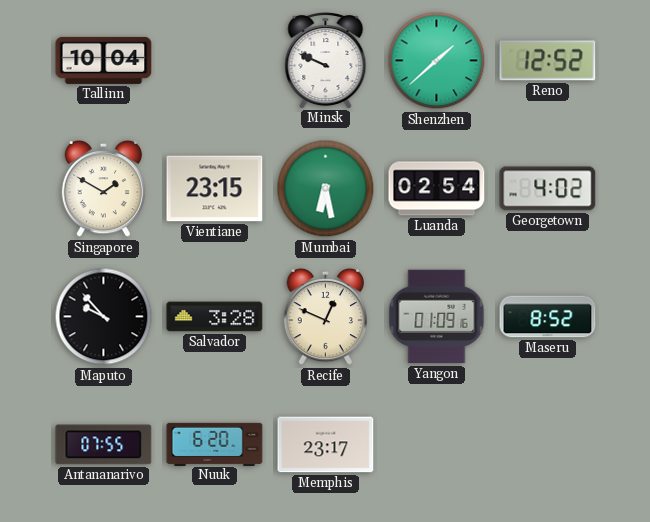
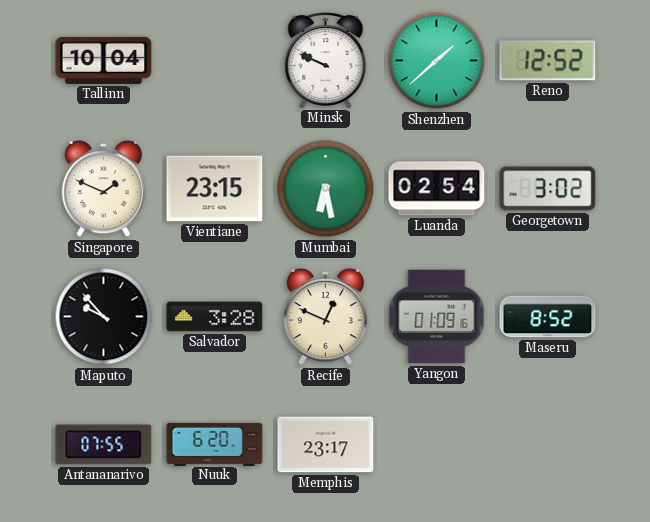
Singapore: 1:50 -> 1:49 (104, 189)
Georgetown: 4:02 -> 3:02 (548, 189)
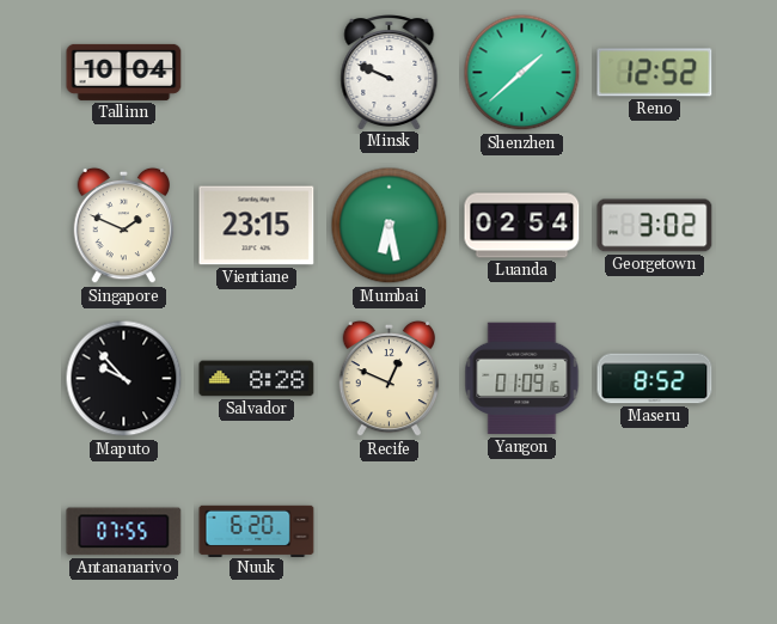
Salvador: 3:28 -> 8:28 (257, 379)
Memphis: 23:17 -> none (326, 445)
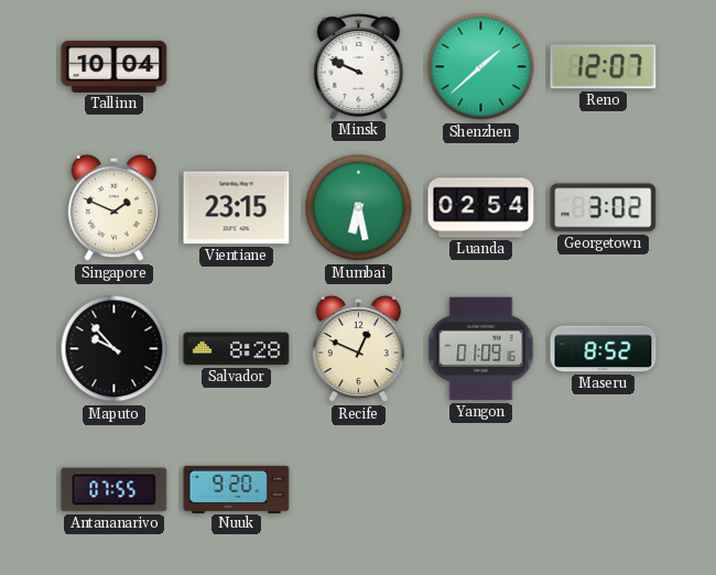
Reno: 12:52 -> 12:07 (604, 67)
Nuuk: 6:20 -> 9:20 (237, 489)
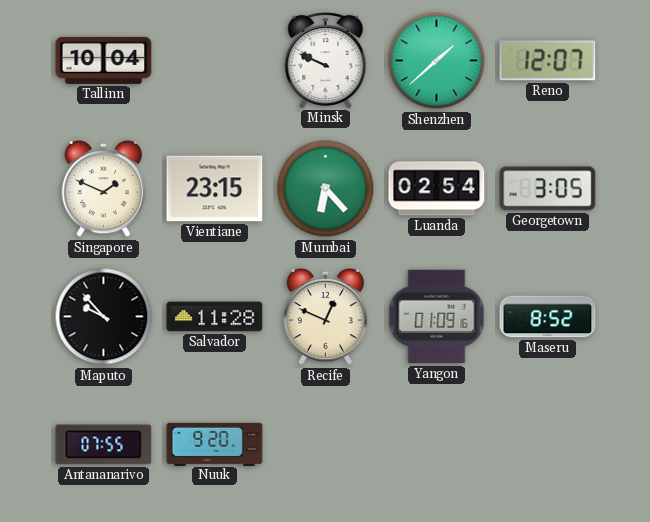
Mumbai: 6:28 -> 6:23 (326, 189)
Georgetown: 3:02 -> 3:05 (548, 189)
Salvador: 8:28 -> 11:28 (215, 317)
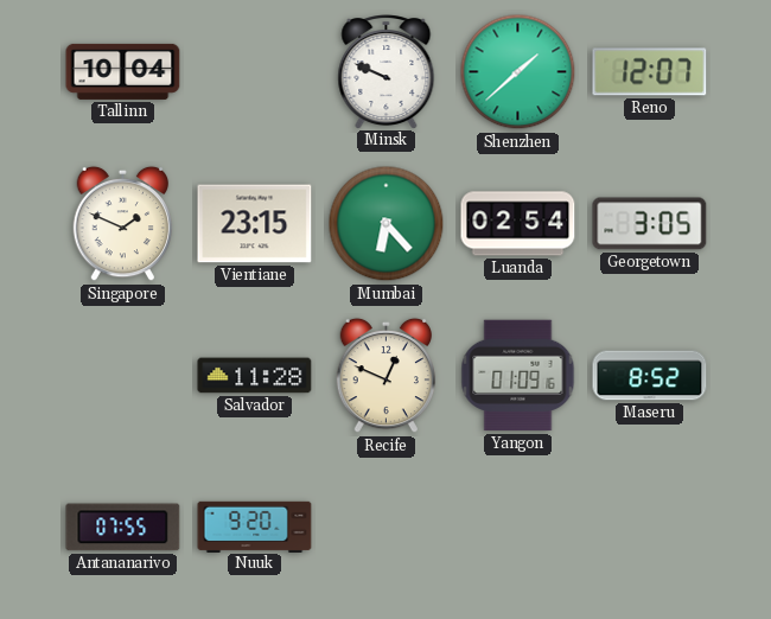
Maputo: 9:53 -> none (104, 317)
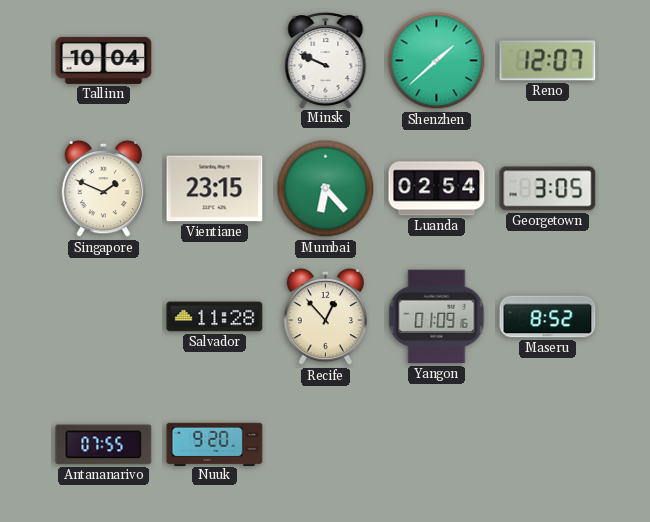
Recife: 12:49 -> 12:53 (326, 317)
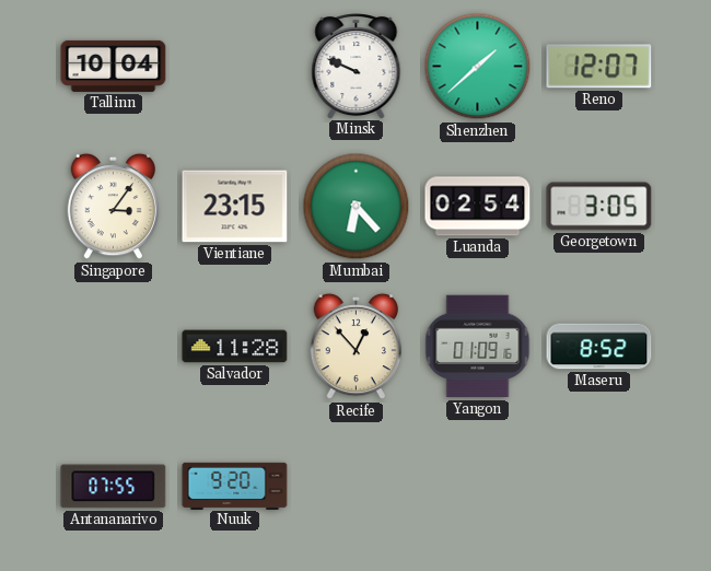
Singapore: 1:49 -> 3:06 (114, 207)
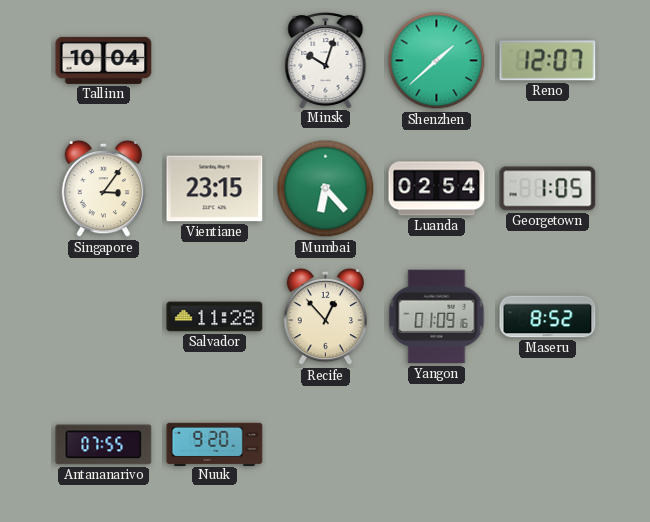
Minsk: 9:49 -> 10:03 (326, 61)
Georgetown: 3:05 -> 1:05 (548, 189)
